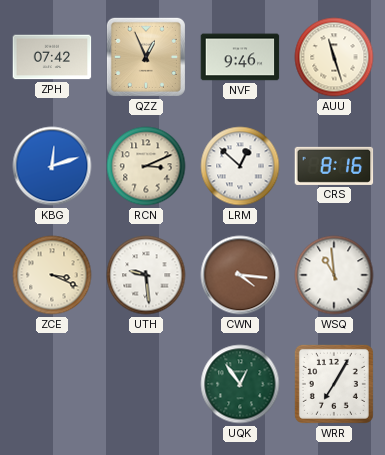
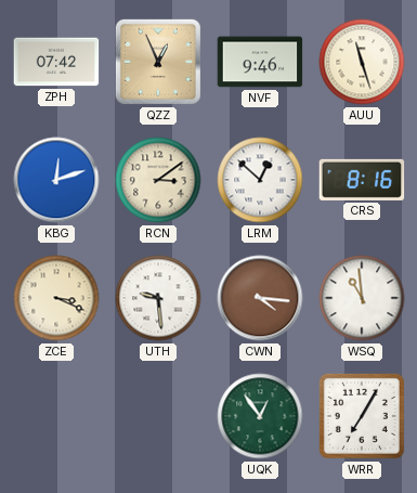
RCN: 3:11 -> 3:09 (158, 180)
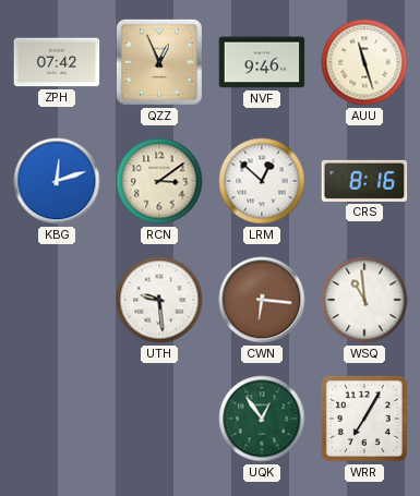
ZCE: 3:19 -> none (56, 298)
CWN: 4:16 -> 6:16 (262, 300)
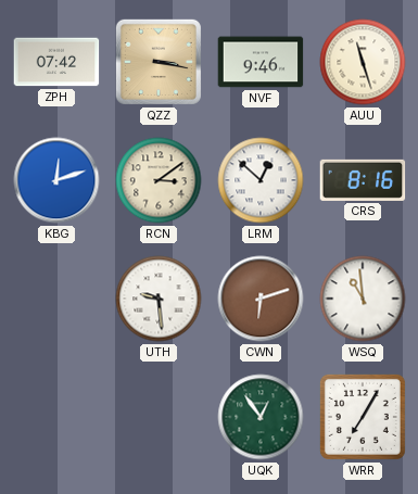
QZZ: 12:56 -> 3:17 (159, 62)
CWN: 6:16 -> 6:12 (261, 299)
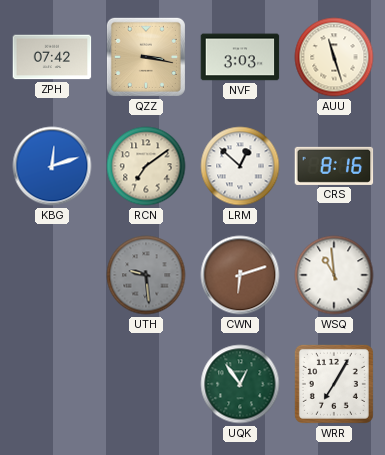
NVF: 9:46 -> 3:03 (240, 57)
RCN: 3:09 -> 7:09 (146, 166)
UTH dial: white -> grey (146, 275)
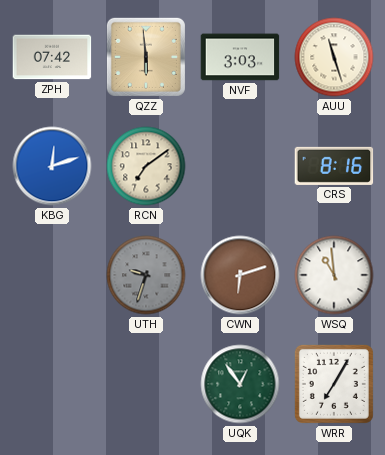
QZZ: 3:17 -> 5:59 (146, 57)
LRM: 12:52 -> none (240, 166)
UTH: 9:29 -> 9:33 (146, 275)
